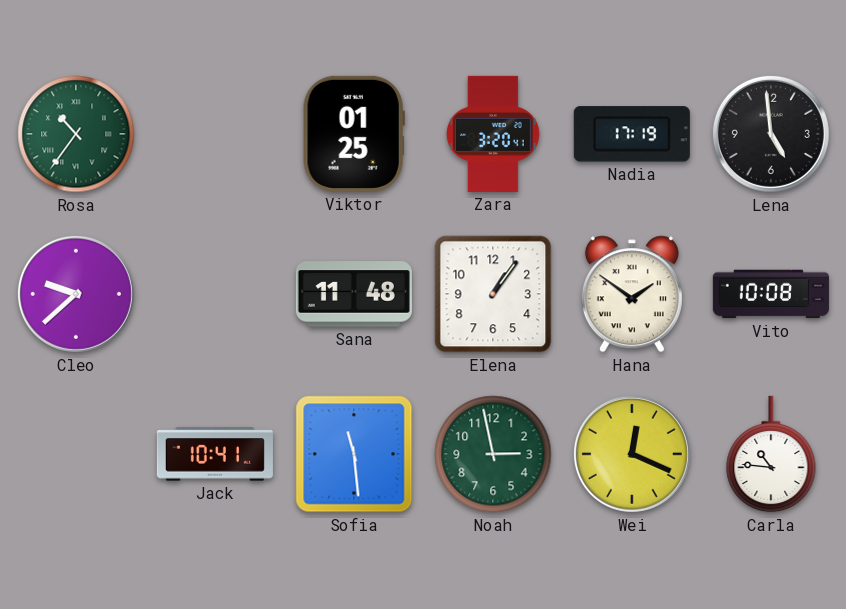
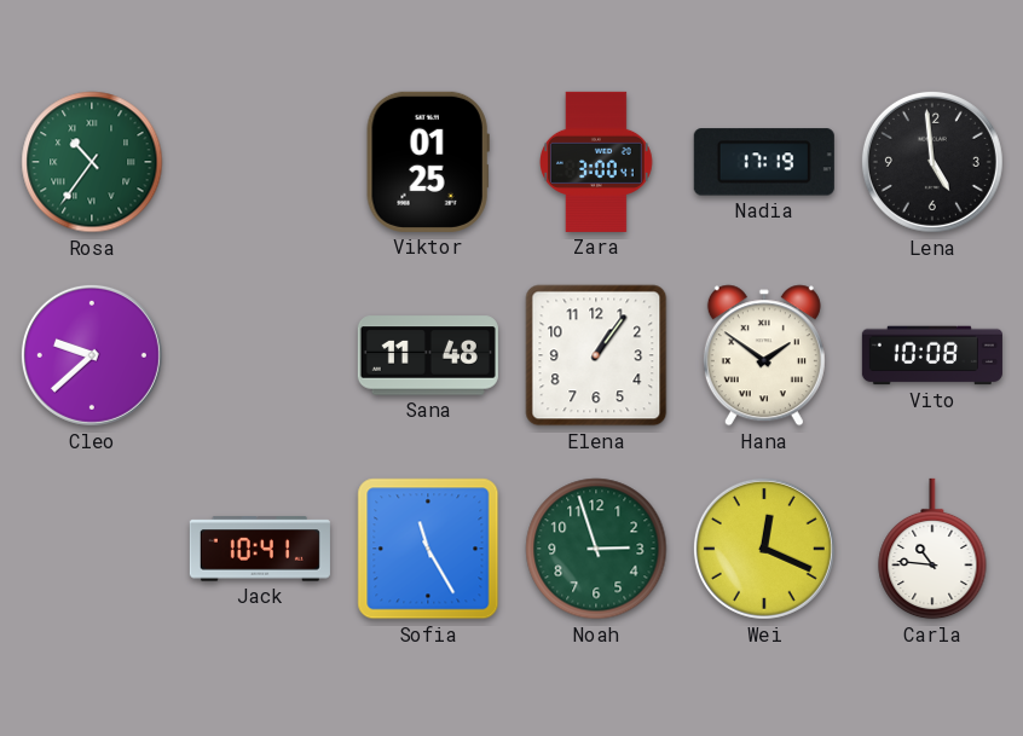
Zara: 3:20 -> 3:00 (597, 162)
Sofia: 11:29 -> 11:25 (428, 549)
Noah: 2:58 -> 2:57 (596, 549)
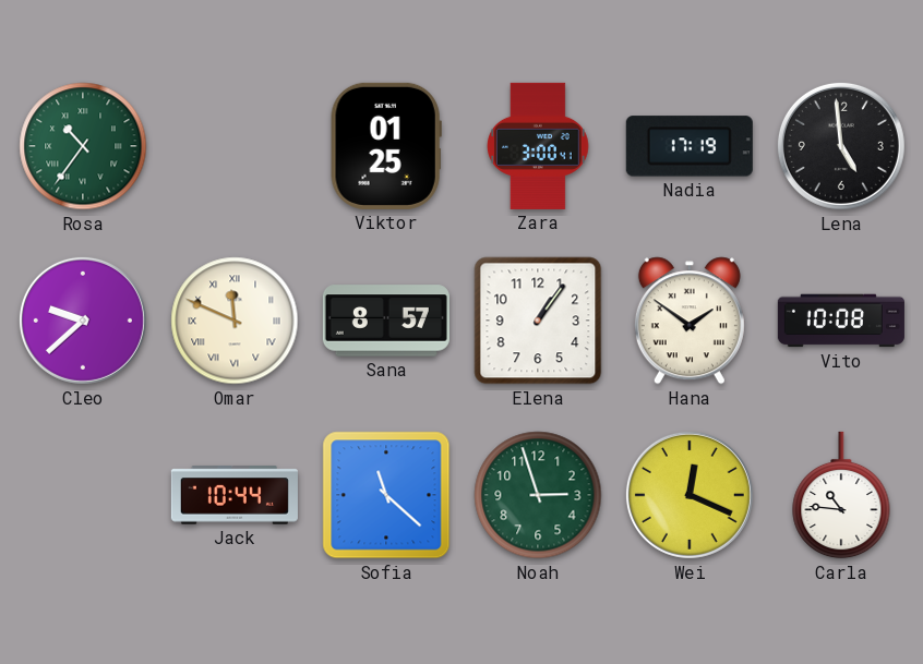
Omar: none -> 11:49 (235, 321)
Sana: 11:48 -> 8:57 (386, 321)
Jack: 10:41 -> 10:44 (235, 495)
Sofia: 11:25 -> 11:22 (386, 495)
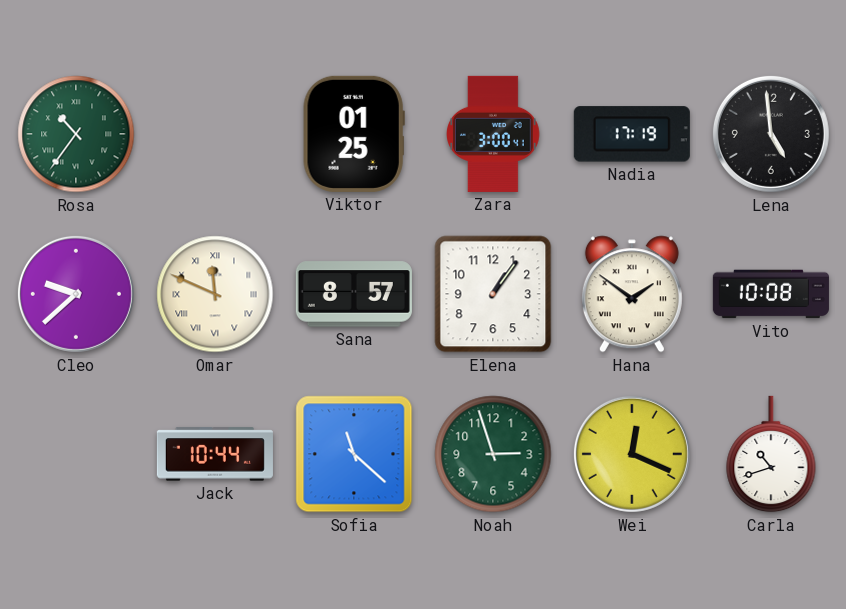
Carla: 10:46 -> 10:42 (771, 454)
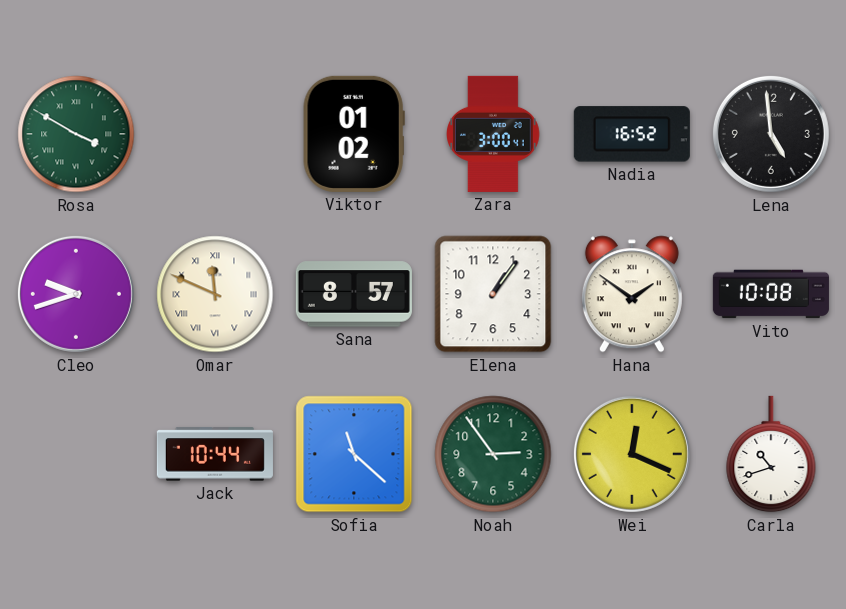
Rosa: 10:36 -> 3:50 (76, 134)
Viktor: 01:25 -> 01:02 (354, 134)
Nadia: 17:19 -> 16:52 (632, 134)
Cleo: 9:38 -> 9:42 (76, 294)
Noah: 2:57 -> 2:54 (493, 454)
